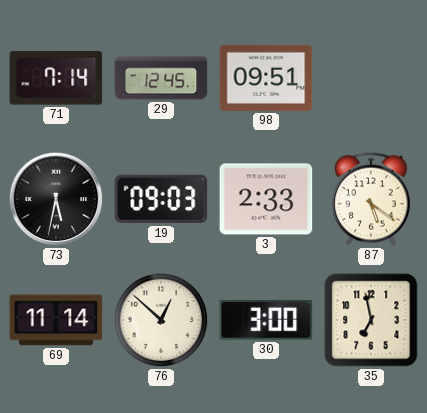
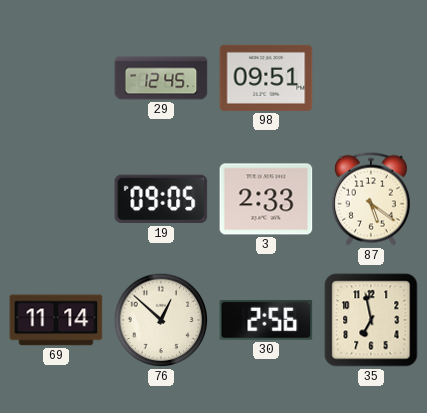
71: 7:14 -> none (56, 78)
73: 5:32 -> none (56, 199)
19: 09:03 -> 09:05 (161, 199)
30: 3:00 -> 2:56 (266, 320)
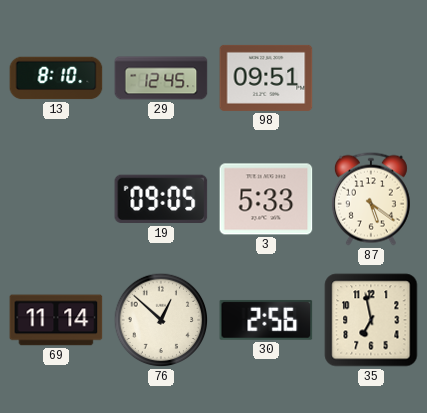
13: none -> 8:10 (56, 78)
3: 2:33 -> 5:33 (266, 199)
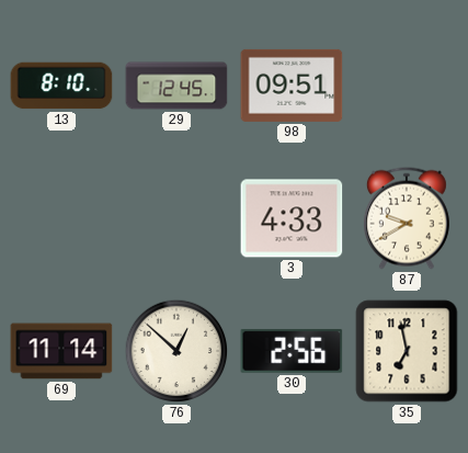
19: 09:05 -> none (161, 199)
3: 5:33 -> 4:33 (292, 218)
87: 5:21 -> 9:40 (407, 218)
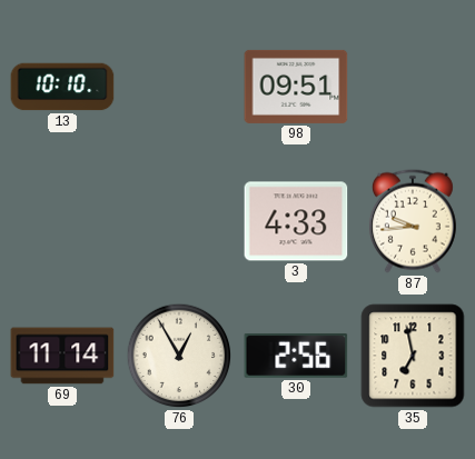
13: 8:10 -> 10:10 (62, 87)
29: 12:45 -> none (176, 86)
87: 9:40 -> 9:44 (413, 221)
76: 12:52 -> 12:55 (179, 356)
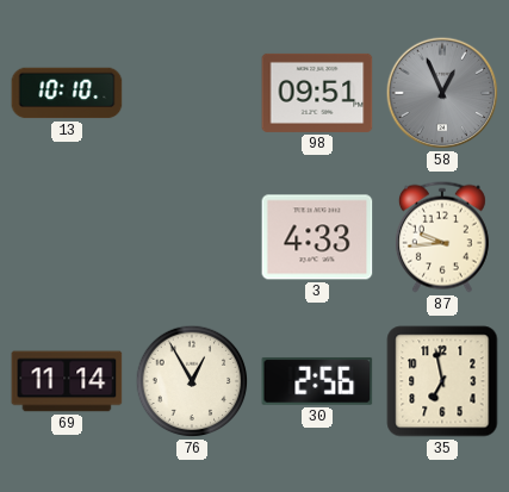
58: none -> 12:56 (442, 93)
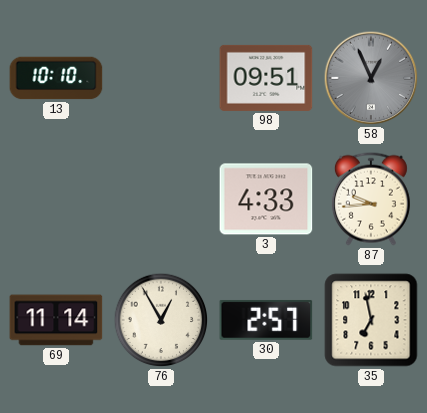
30: 2:56 -> 2:57 (266, 320)
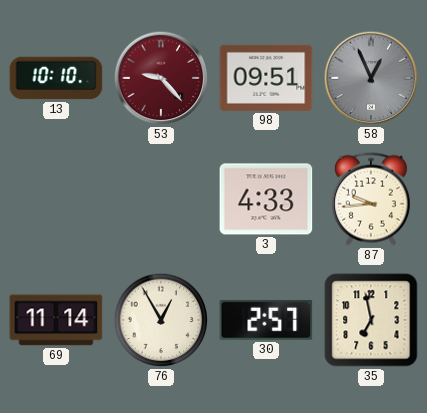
53: none -> 9:23 (161, 78)
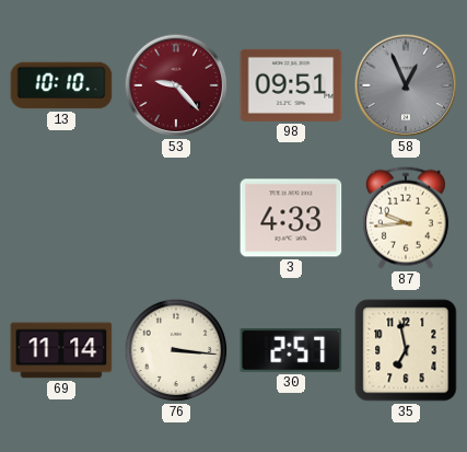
76: 12:55 -> 3:16 (176, 350)
